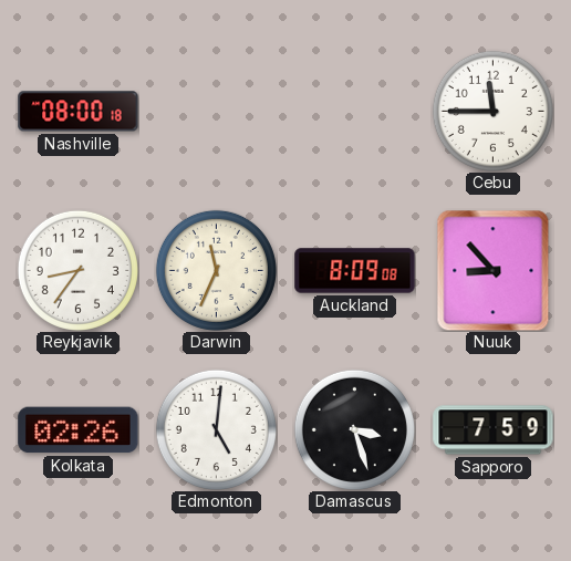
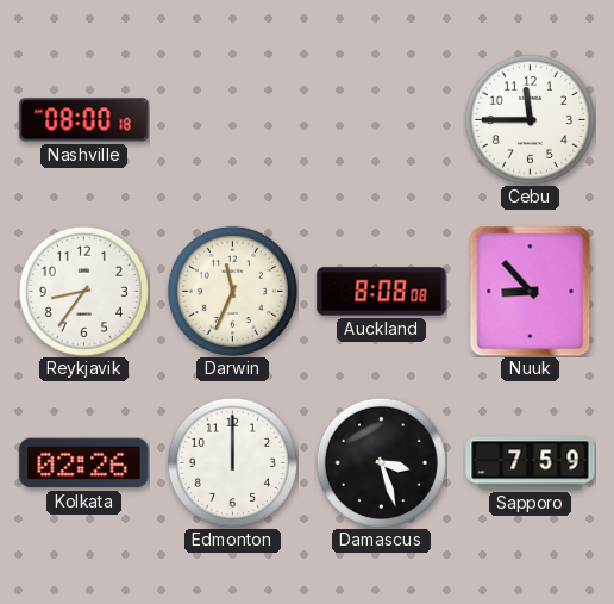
Auckland: 8:09 -> 8:08 (382, 292)
Edmonton: 5:01 -> 12:00 (232, 462)
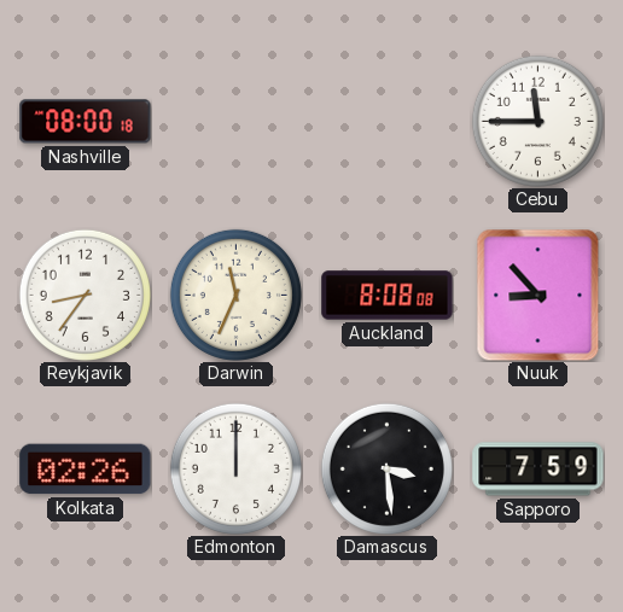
Damascus: 3:27 -> 3:29 (386, 468)
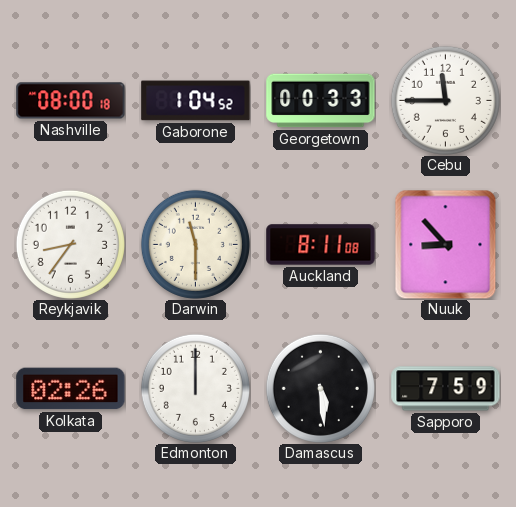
Gaborone: none -> 1:04 (196, 101)
Georgetown: none -> 00:33 (321, 101)
Darwin: 11:34 -> 11:30 (195, 244)
Auckland: 8:08 -> 8:11 (321, 245)
Damascus: 3:29 -> 5:29 (320, 388)
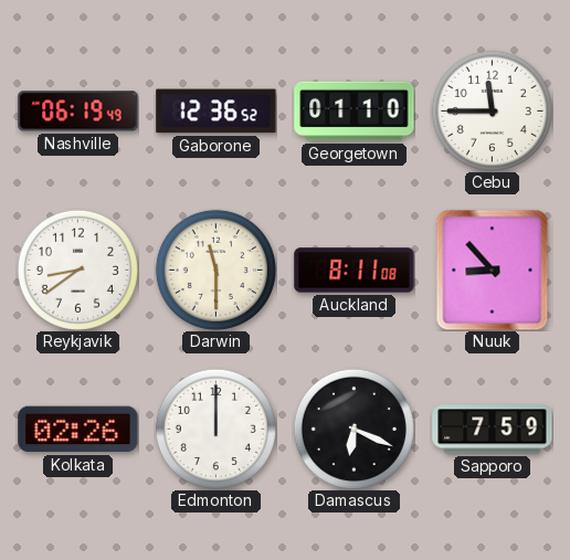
Nashville: 08:00 -> 06:19 (78, 112)
Gaborone: 1:04 -> 12:36 (217, 112)
Georgetown: 00:33 -> 01:10 (355, 112)
Reykjavik: 8:36 -> 8:39 (77, 270)
Damascus: 5:29 -> 6:19 (353, 429)
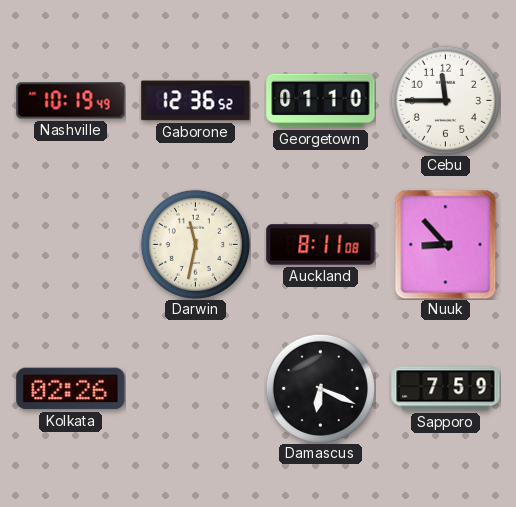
Nashville: 06:19 -> 10:19 (71, 101)
Reykjavik: 8:39 -> none (77, 270)
Darwin: 11:30 -> 11:32 (195, 244)
Edmonton: 12:00 -> none (215, 429)
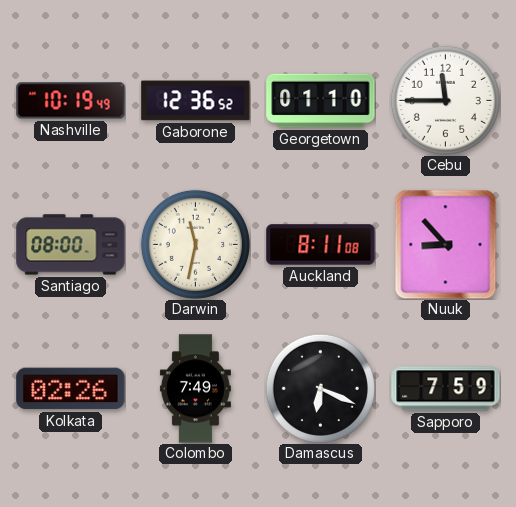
Santiago: none -> 08:00 (71, 245)
Colombo: none -> 7:49 (195, 389)
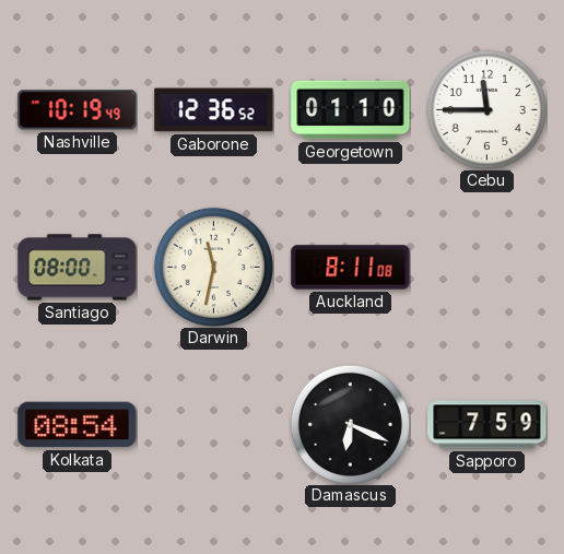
Nuuk: 8:53 -> none (446, 244)
Kolkata: 02:26 -> 08:54 (78, 425)
Colombo: 7:49 -> none (195, 389)
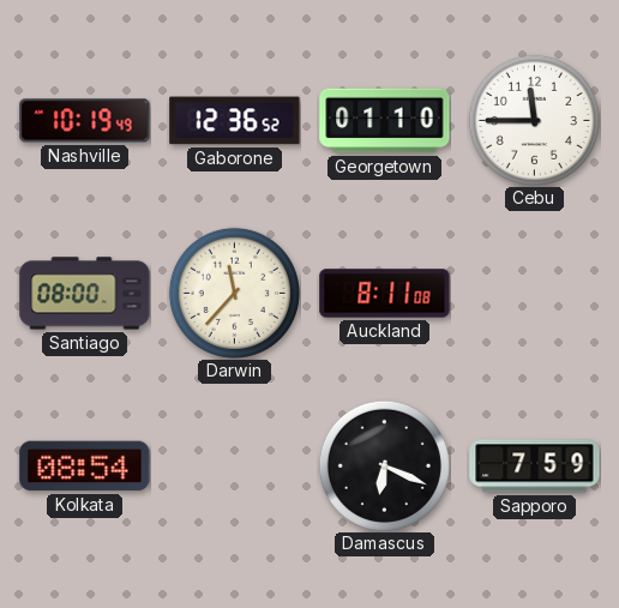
Darwin: 11:32 -> 11:37 (234, 293)
